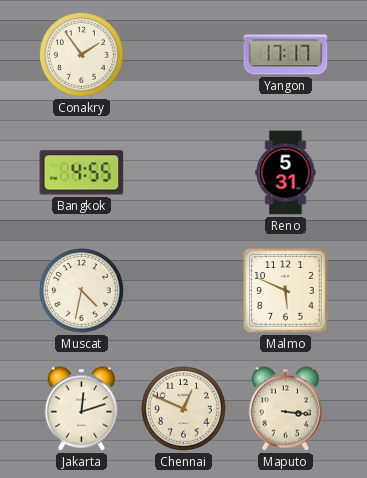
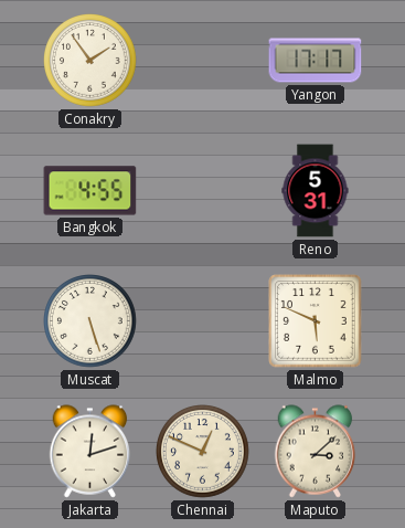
Muscat: 4:32 -> 5:27 (90, 321)
Maputo: 3:16 -> 3:08 (316, 452)
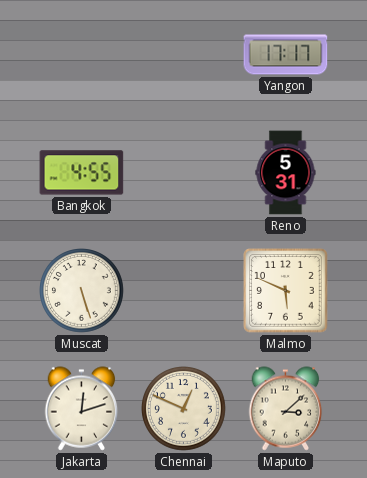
Conakry: 1:54 -> none (90, 61)
